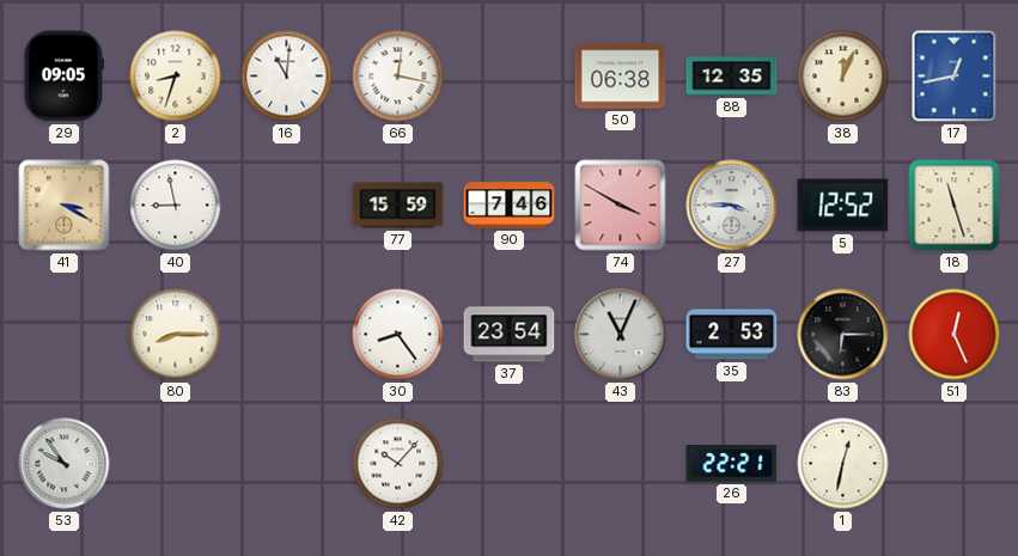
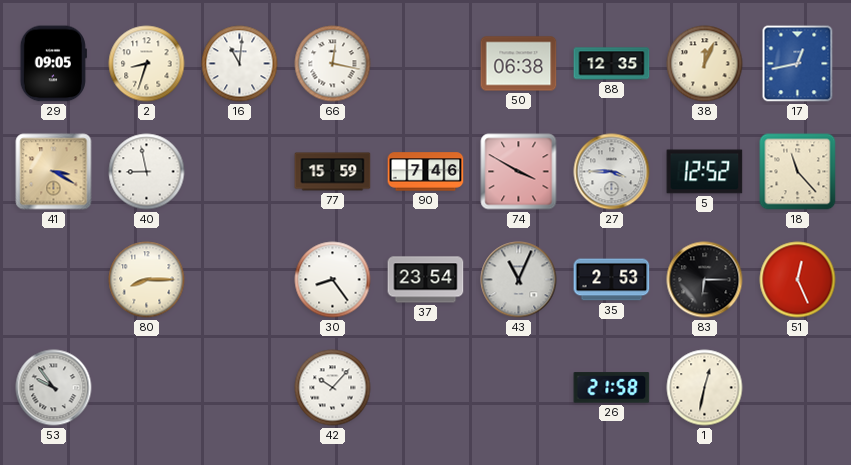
18: 11:27 -> 11:23 (798, 172)
26: 22:21 -> 21:58 (612, 388)
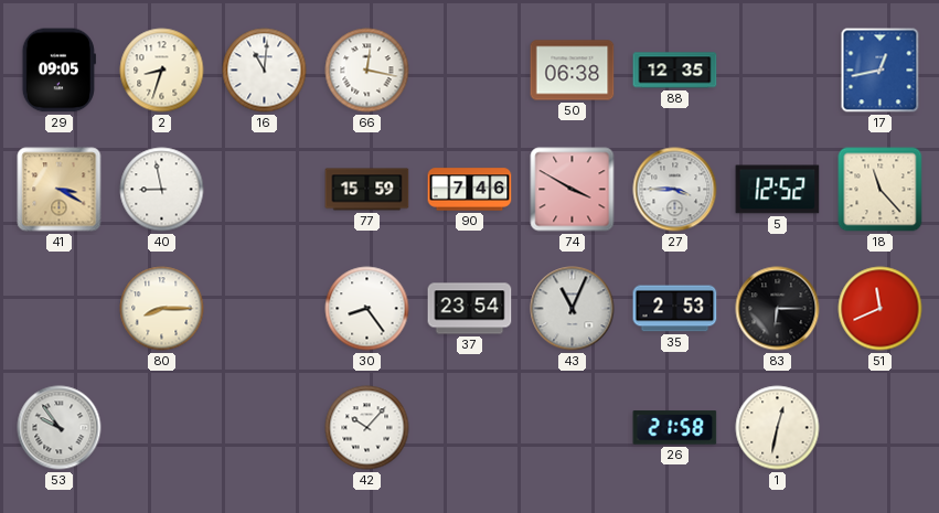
38: 12:04 -> none (705, 64)
51: 12:26 -> 11:41 (881, 309)
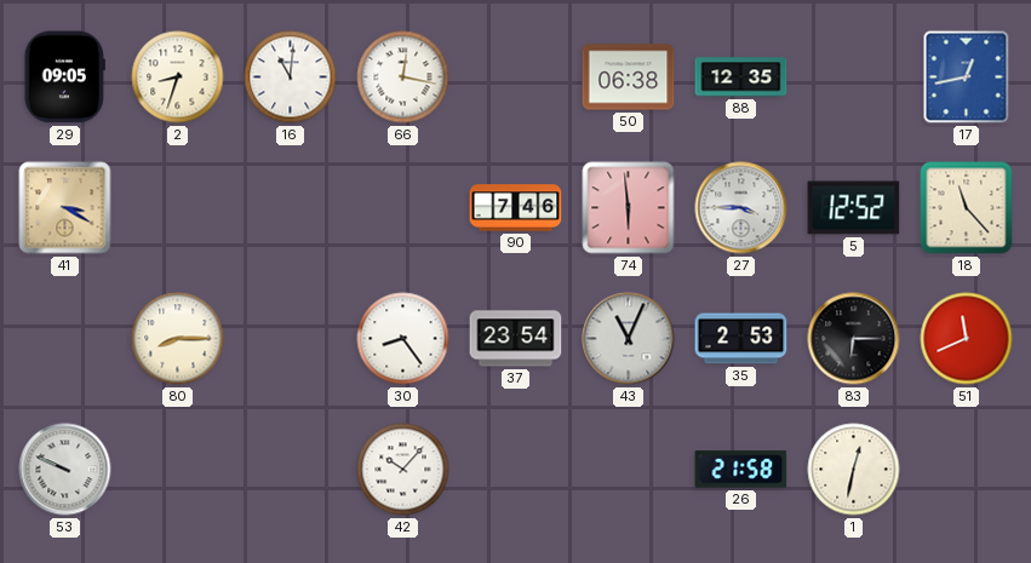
40: 8:58 -> none (162, 190)
77: 15:59 -> none (367, 190)
74: 3:50 -> 5:59 (629, 208)
53: 9:54 -> 9:49 (65, 470)
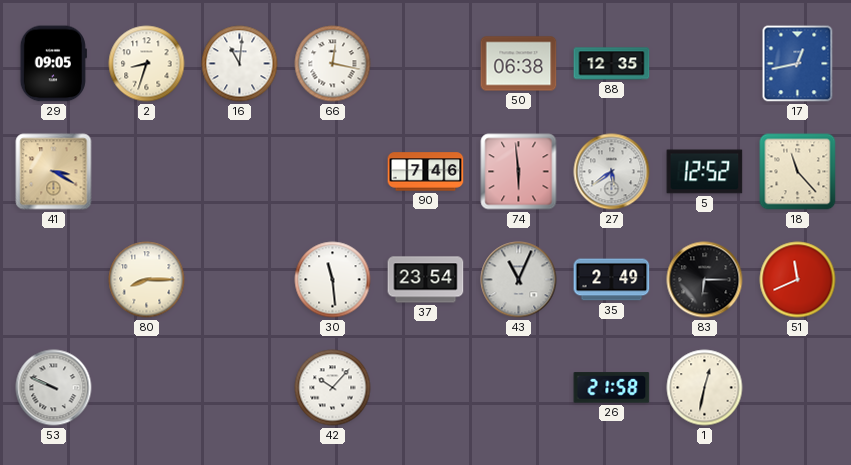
27: 3:45 -> 5:39 (612, 172)
30: 8:24 -> 11:29 (333, 280)
35: 2:53 -> 2:49 (612, 280)
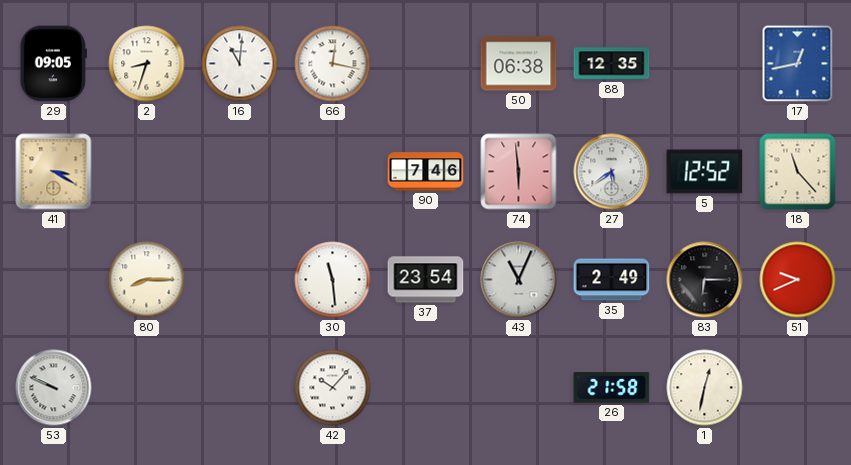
51: 11:41 -> 9:41 (798, 280)
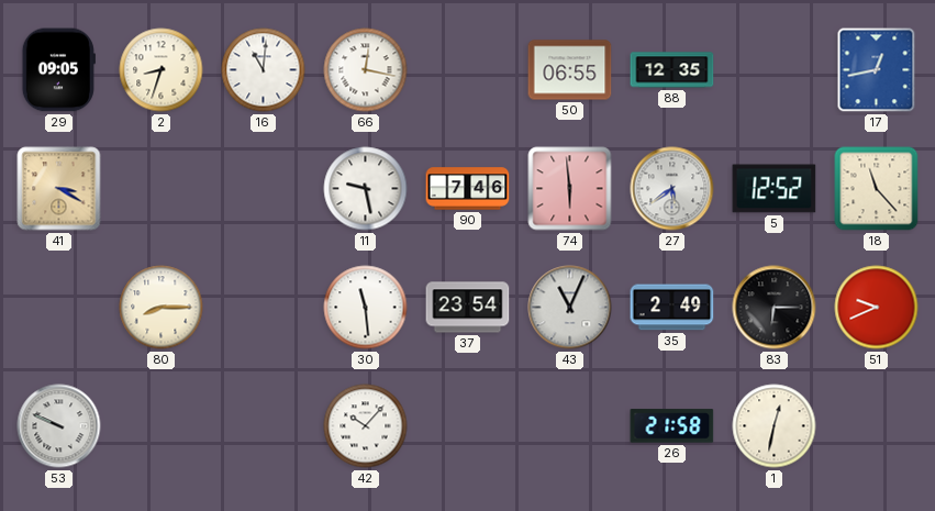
50: 06:38 -> 06:55 (570, 70)
11: none -> 9:28 (366, 189)
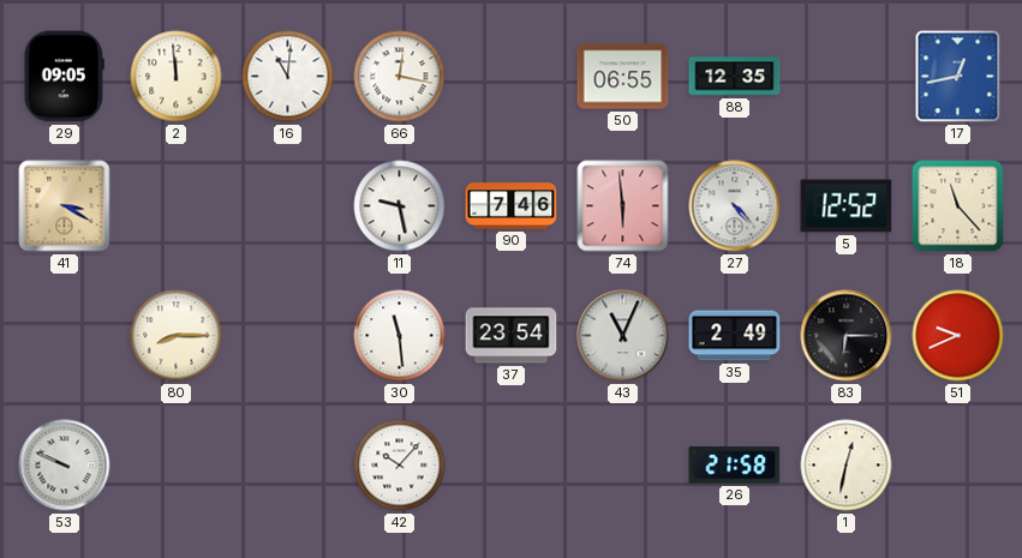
2: 8:33 -> 11:59 (177, 77)
27: 5:39 -> 4:23 (735, 206)
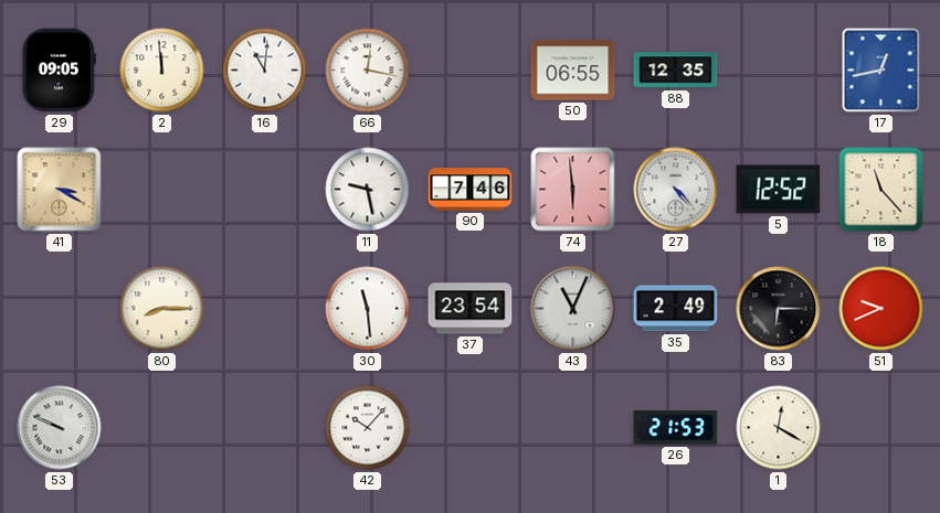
26: 21:58 -> 21:53 (676, 428)
1: 12:32 -> 12:20 (779, 428)
